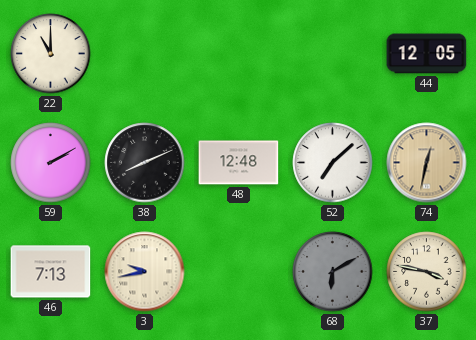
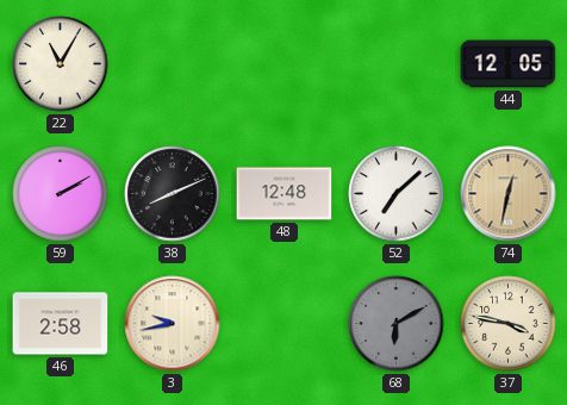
22: 11:00 -> 11:05 (61, 64)
46: 7:13 -> 2:58 (61, 324)
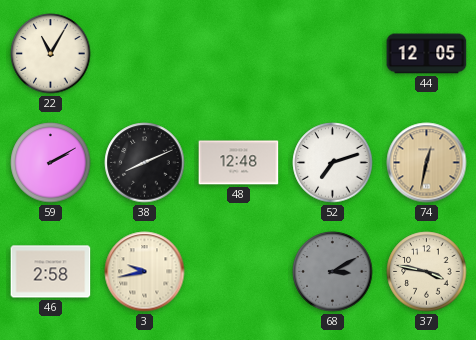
52: 7:08 -> 7:12 (333, 163)
68: 6:10 -> 3:10 (333, 272)
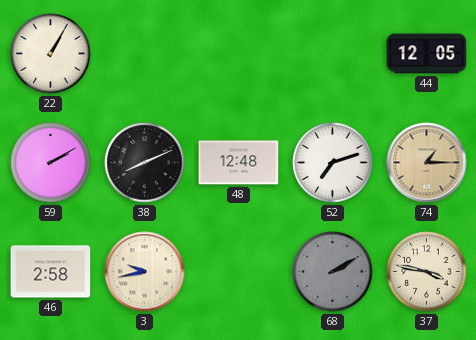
22: 11:05 -> 1:05 (51, 54)
74: 12:32 -> 1:15 (427, 163)
68: 3:10 -> 2:10 (333, 272)
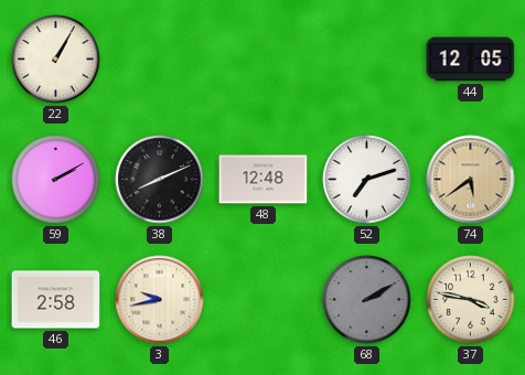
74: 1:15 -> 5:39 (471, 180)
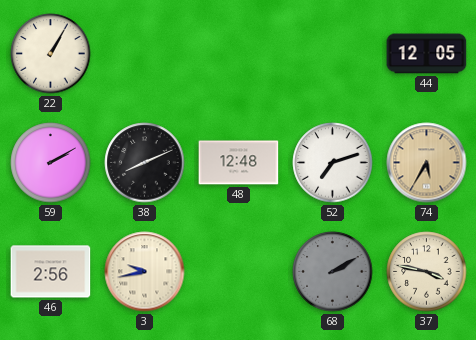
74: 5:39 -> 5:35 (427, 163)
46: 2:58 -> 2:56 (51, 272)
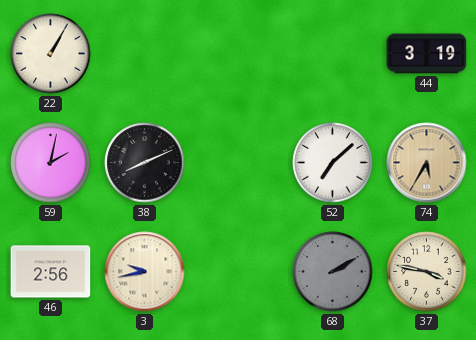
44: 12:05 -> 3:19 (427, 54)
59: 2:10 -> 2:02 (51, 163)
48: 12:48 -> none (239, 163)
52: 7:12 -> 7:08 (333, 163)
